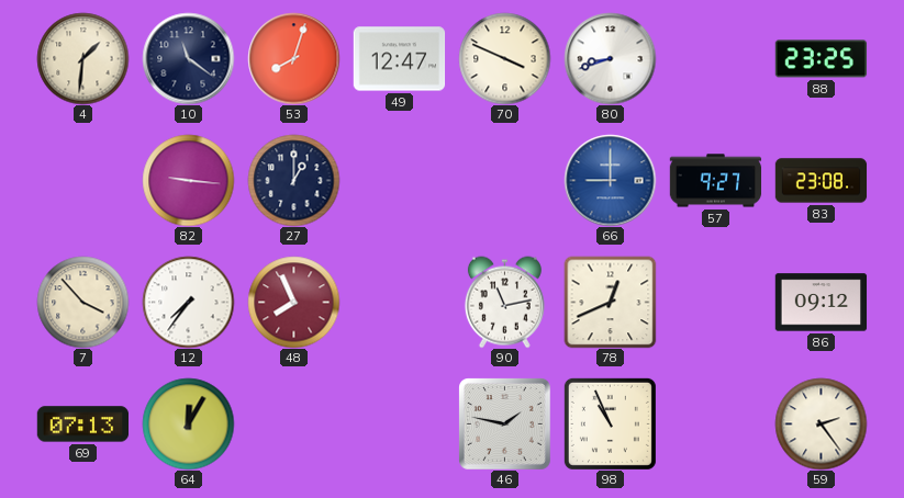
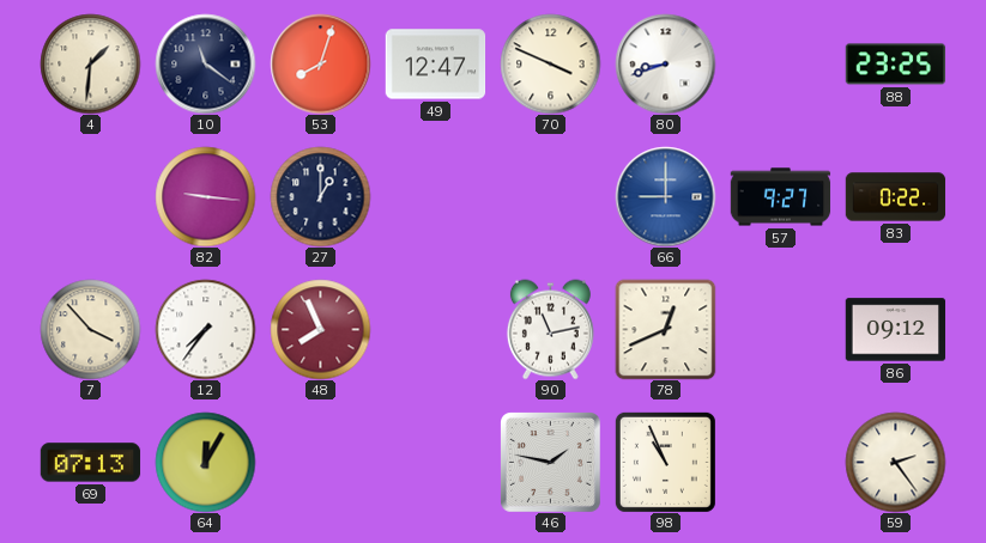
83: 23:08 -> 0:22 (895, 197)
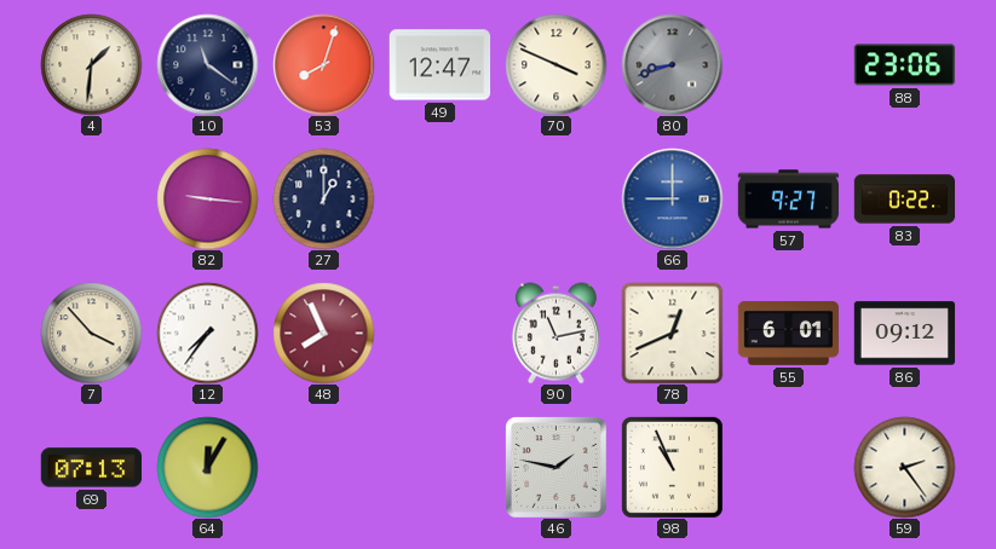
80 dial: white -> grey (672, 64)
88: 23:25 -> 23:06 (904, 65)
55: none -> 6:01 (788, 333)
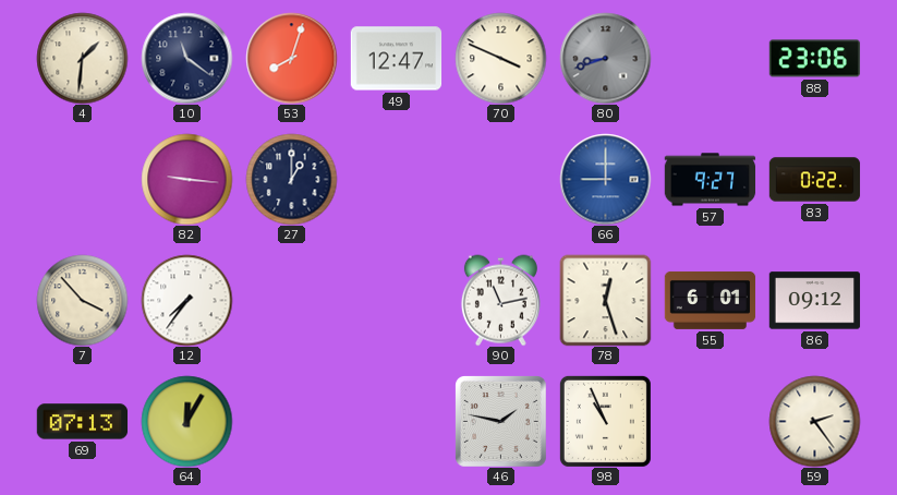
48: 7:56 -> none (323, 333)
78: 12:41 -> 12:27 (605, 300)
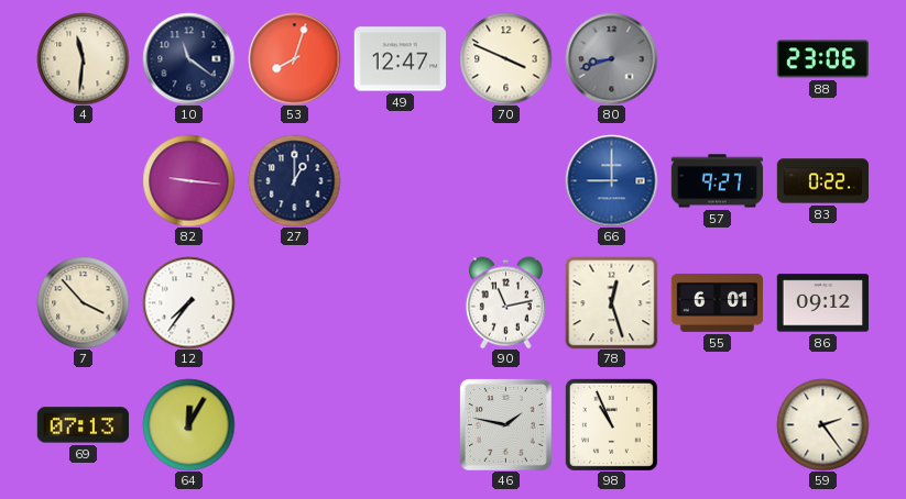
4: 1:31 -> 11:31 (83, 58)
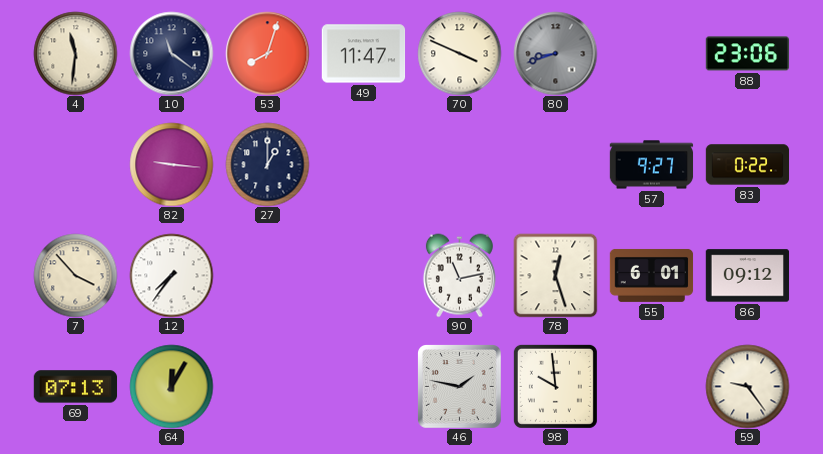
49: 12:47 -> 11:47 (363, 54)
66: 9:00 -> none (611, 180)
98: 10:56 -> 9:59 (555, 386)
59: 2:24 -> 9:24 (747, 386)
